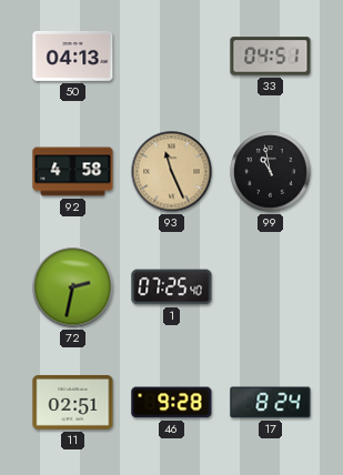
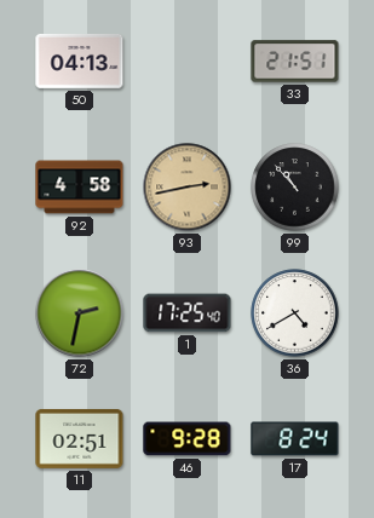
33: 04:51 -> 21:51 (295, 62)
93: 11:26 -> 2:43 (188, 188)
99: 10:58 -> 10:53 (295, 188)
1: 07:25 -> 17:25 (188, 313)
36: none -> 4:40 (295, 313)
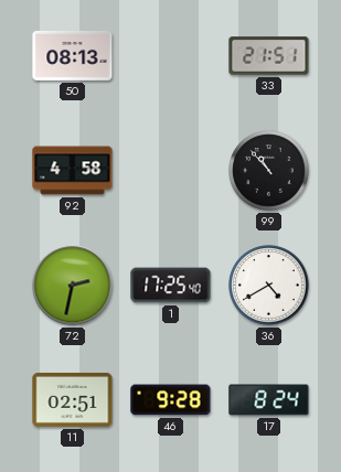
50: 04:13 -> 08:13 (73, 55)
93: 2:43 -> none (188, 188)
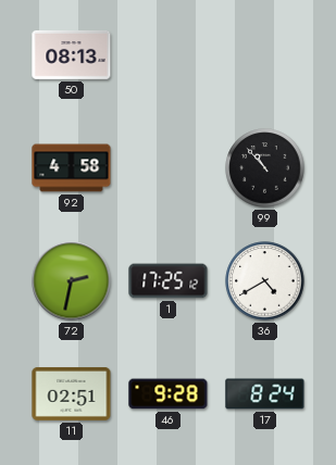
33: 21:51 -> none (269, 56)
1: 17:25:40 -> 17:25:12 (169, 281)
